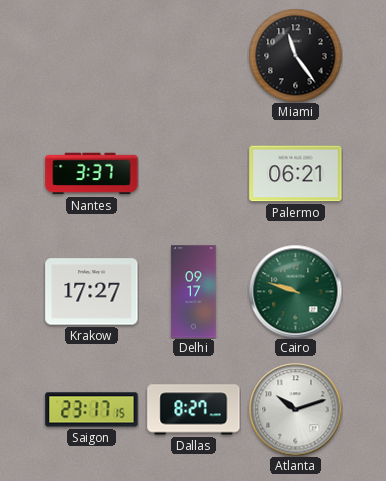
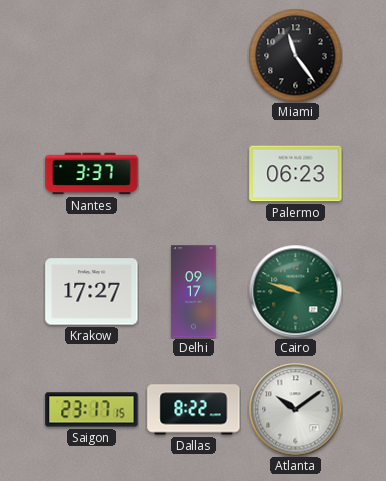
Palermo: 06:21 -> 06:23 (296, 174)
Dallas: 8:27 -> 8:22 (194, 410)
Atlanta: 10:12 -> 10:09 (295, 409)
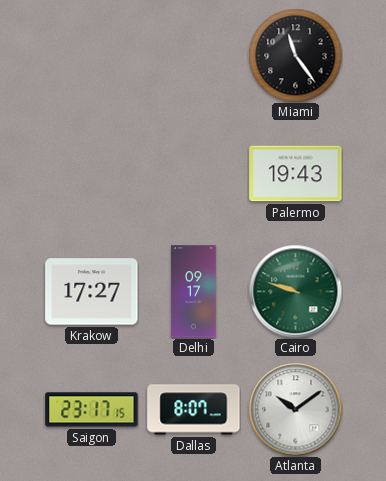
Nantes: 3:37 -> none (92, 174)
Palermo: 06:23 -> 19:43 (296, 174)
Dallas: 8:22 -> 8:07 (194, 410)
